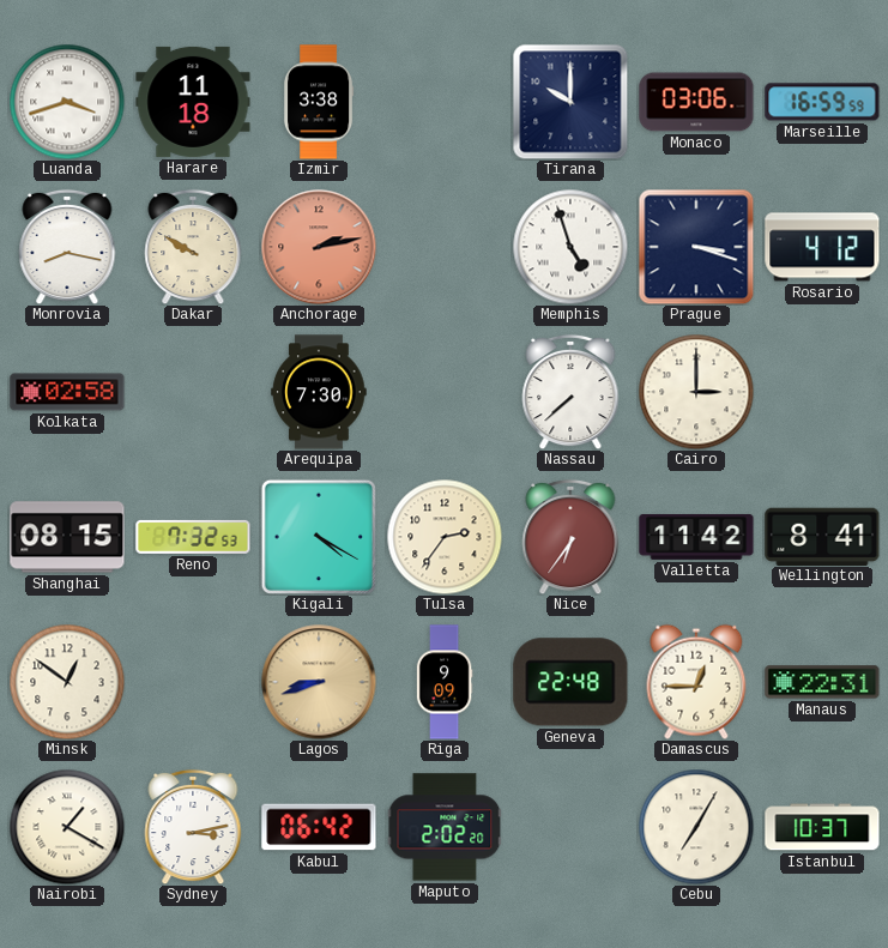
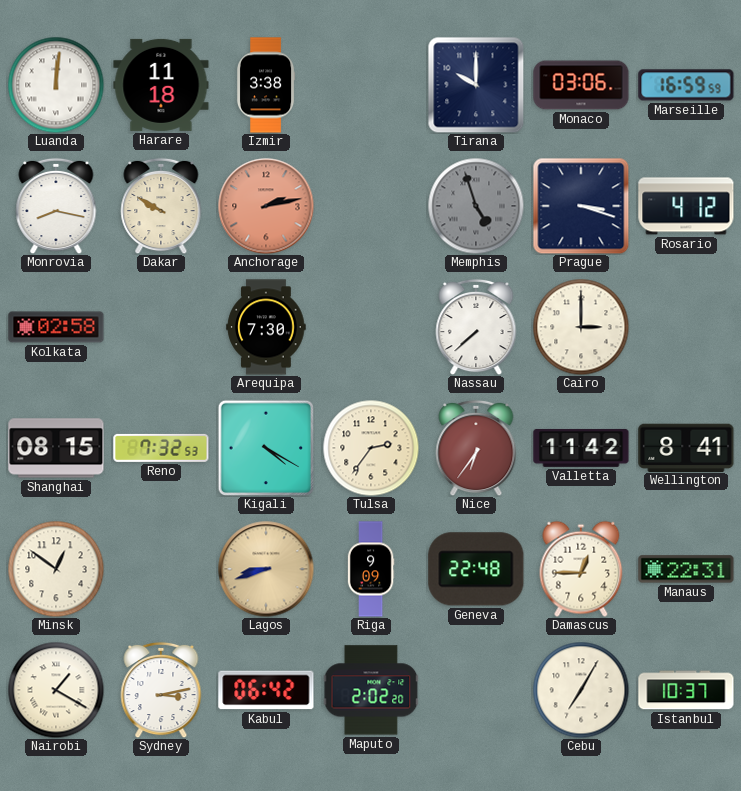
Luanda: 3:42 -> 12:01 (56, 85)
Memphis dial: white -> grey (476, 206)
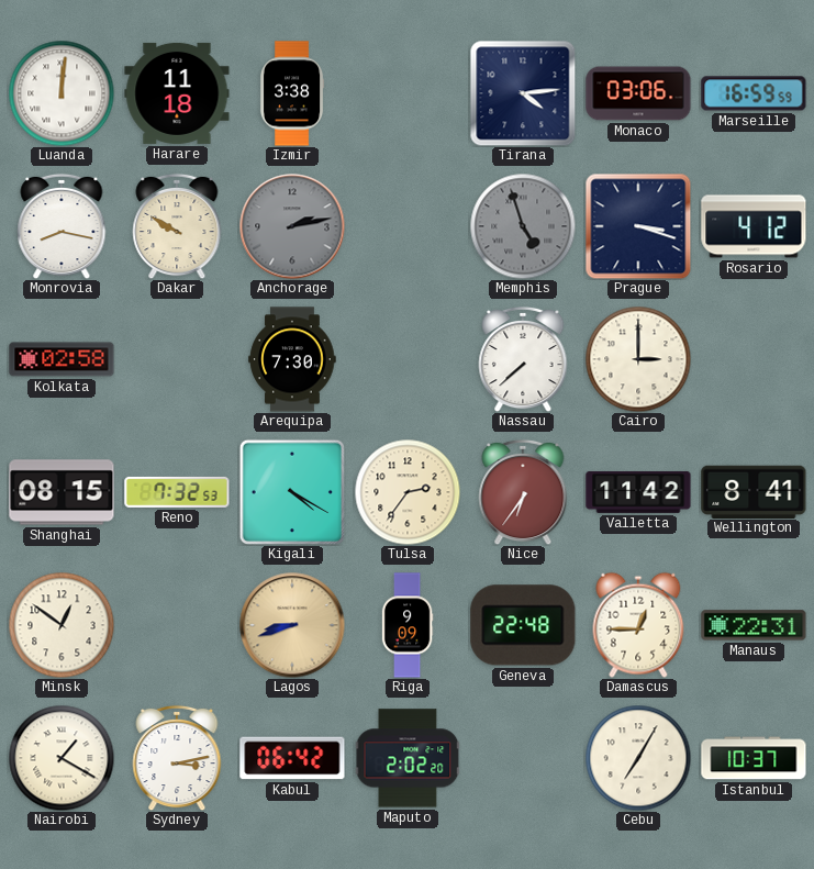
Tirana: 10:00 -> 4:14 (523, 93)
Anchorage dial: salmon -> grey (292, 226)
